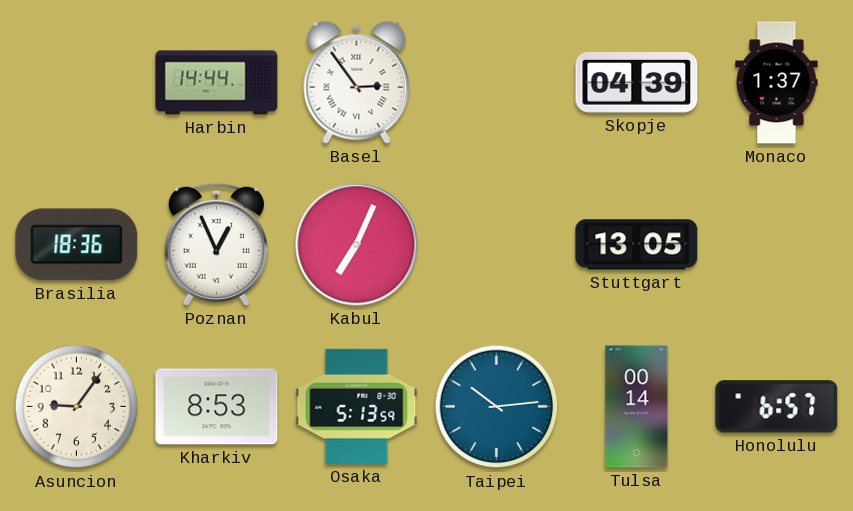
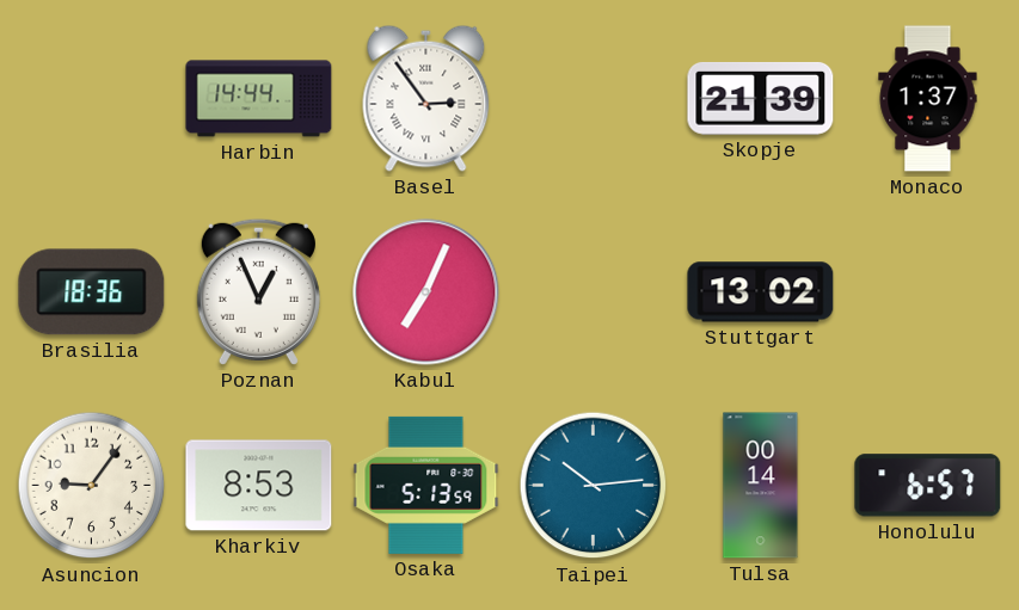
Skopje: 04:39 -> 21:39 (761, 98)
Stuttgart: 13:05 -> 13:02 (761, 292)
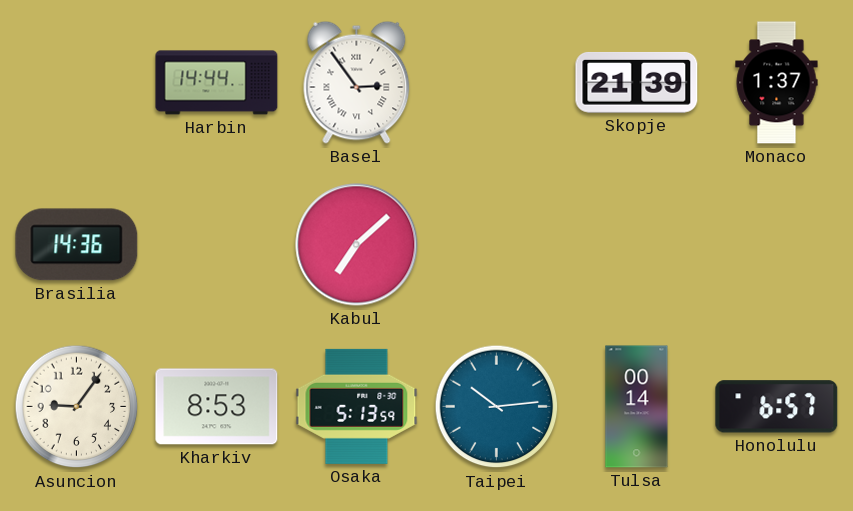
Brasilia: 18:36 -> 14:36 (77, 245)
Poznan: 12:56 -> none (258, 291)
Kabul: 7:04 -> 7:08 (357, 245)
Stuttgart: 13:02 -> none (761, 292)
